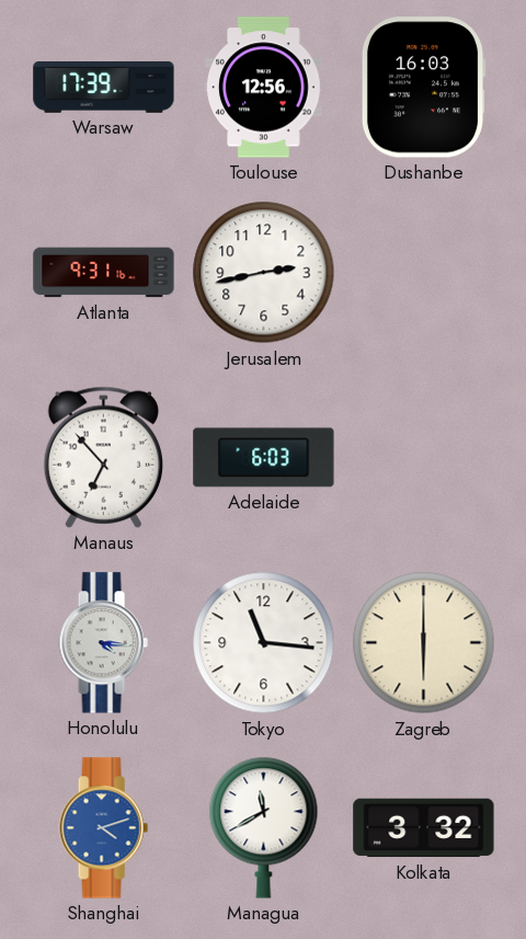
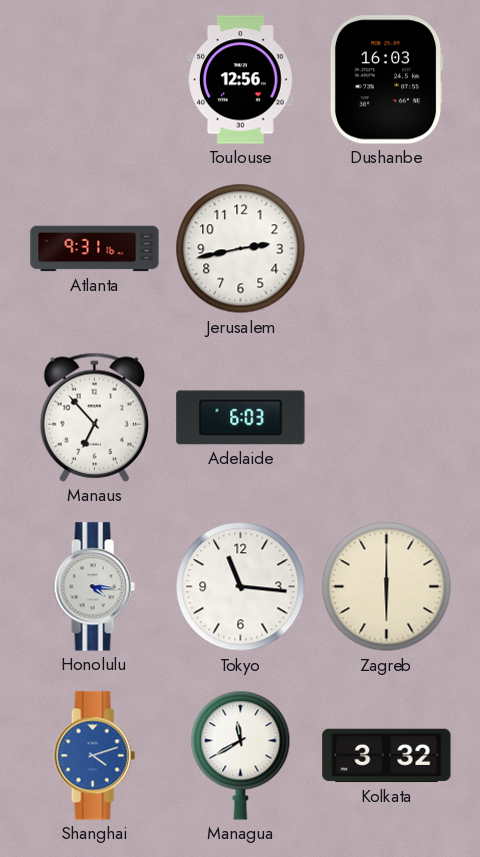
Warsaw: 17:39 -> none (104, 88)
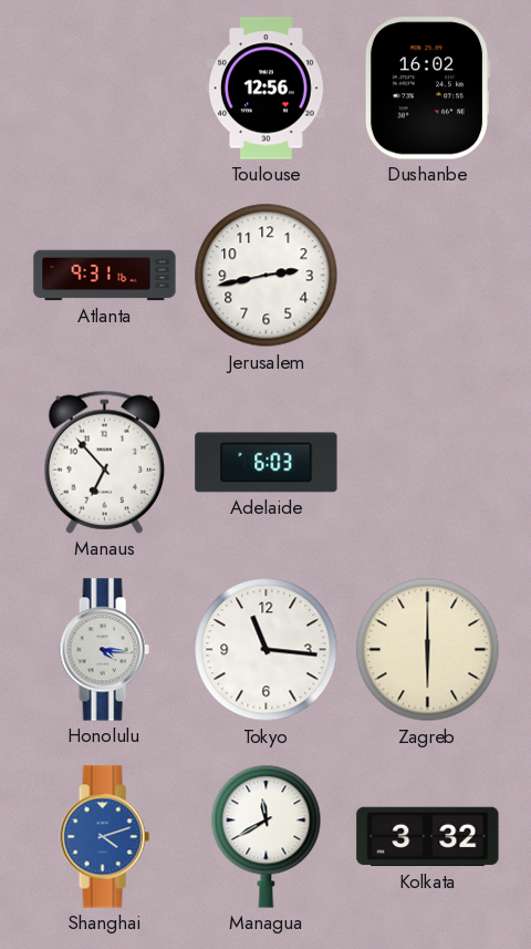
Dushanbe: 16:03 -> 16:02 (427, 89)
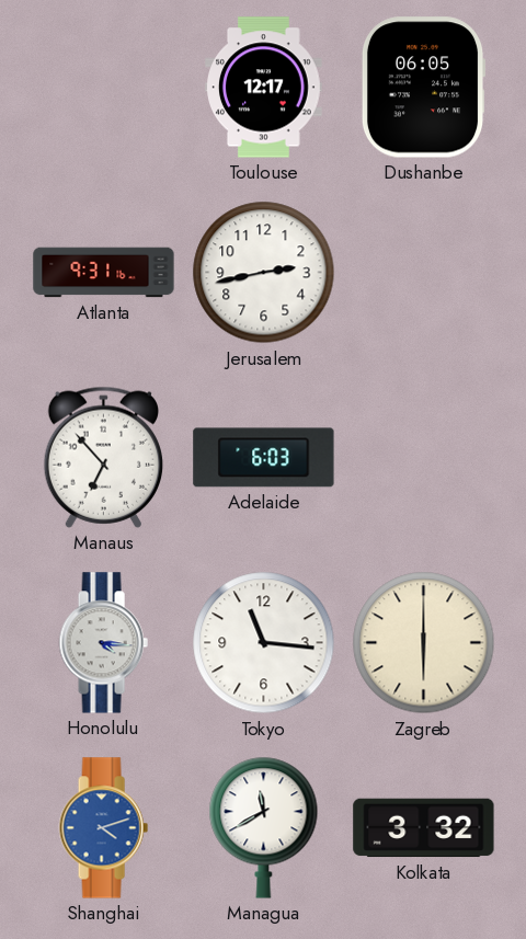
Toulouse: 12:56 -> 12:17 (264, 88)
Dushanbe: 16:02 -> 06:05 (423, 88)
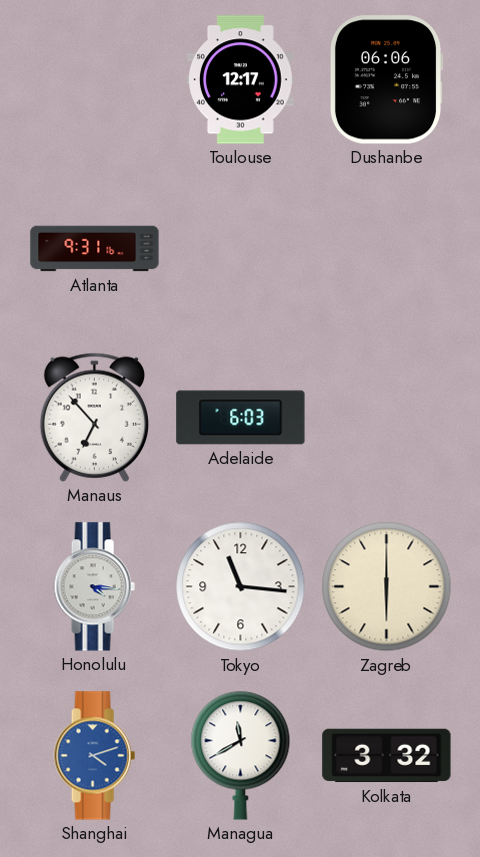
Dushanbe: 06:05 -> 06:06 (386, 80)
Jerusalem: 2:43 -> none (264, 273)
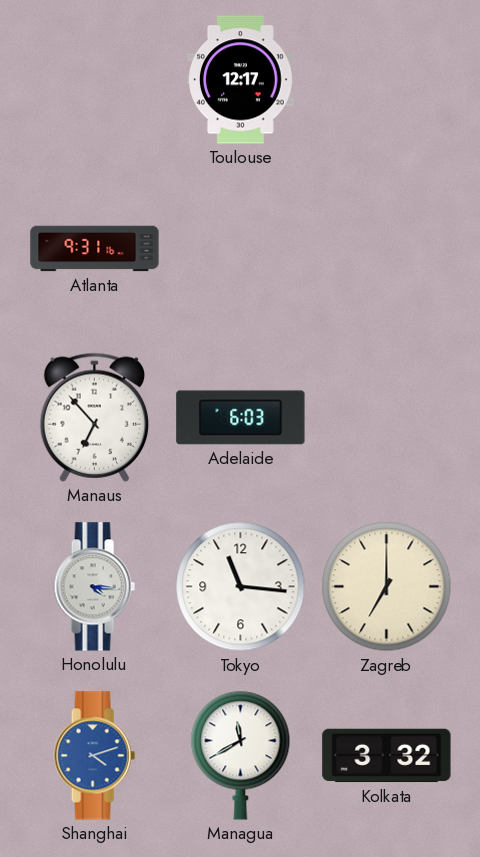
Dushanbe: 06:06 -> none (386, 80)
Zagreb: 6:00 -> 7:00 (387, 587)
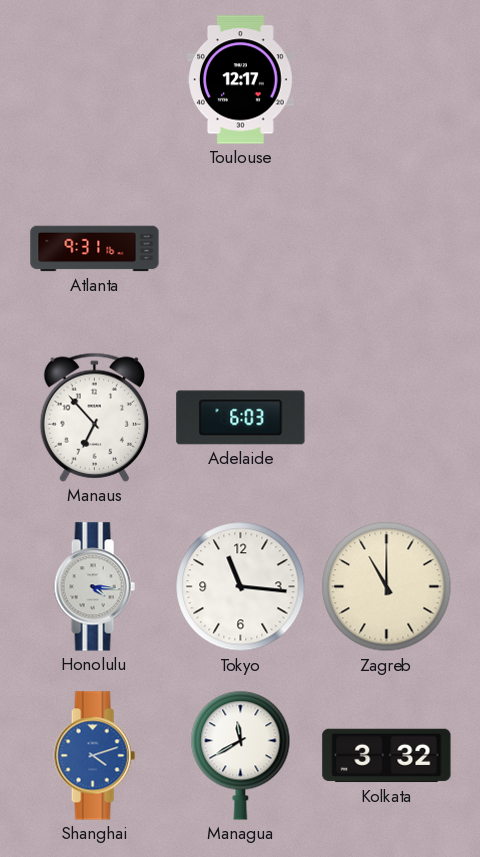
Zagreb: 7:00 -> 11:00 (387, 587)
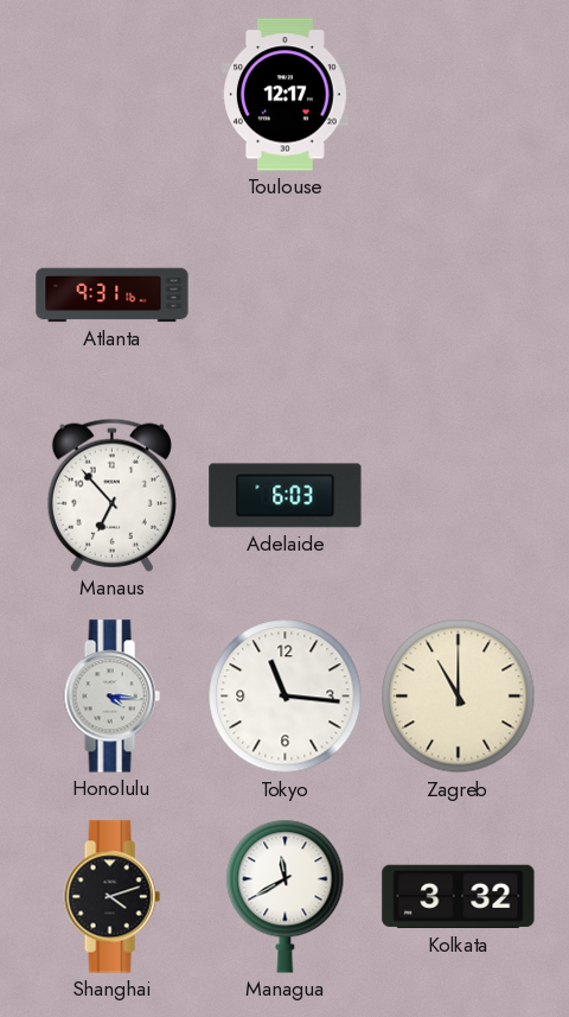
Shanghai dial: blue -> black (111, 897)
